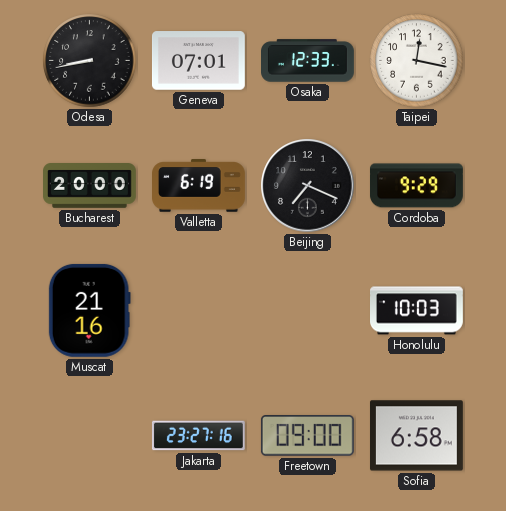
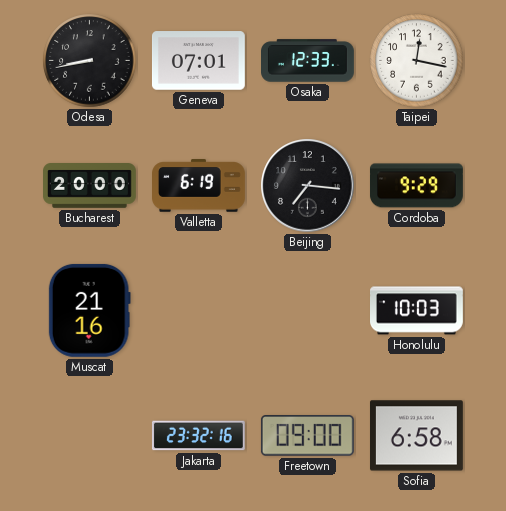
Beijing: 7:19 -> 7:16 (308, 186)
Jakarta: 23:27 -> 23:32 (198, 436)
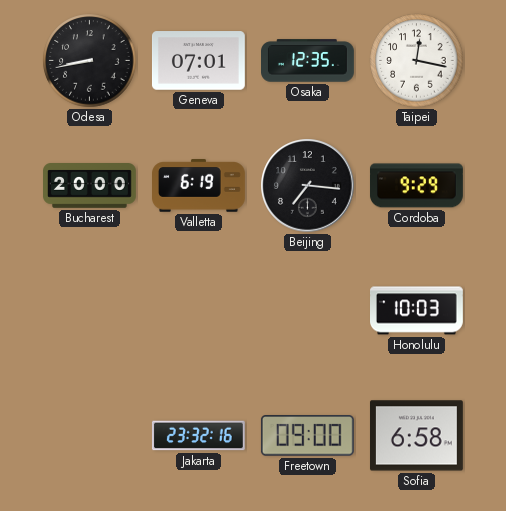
Osaka: 12:33 -> 12:35 (308, 61)
Muscat: 21:16 -> none (89, 310)
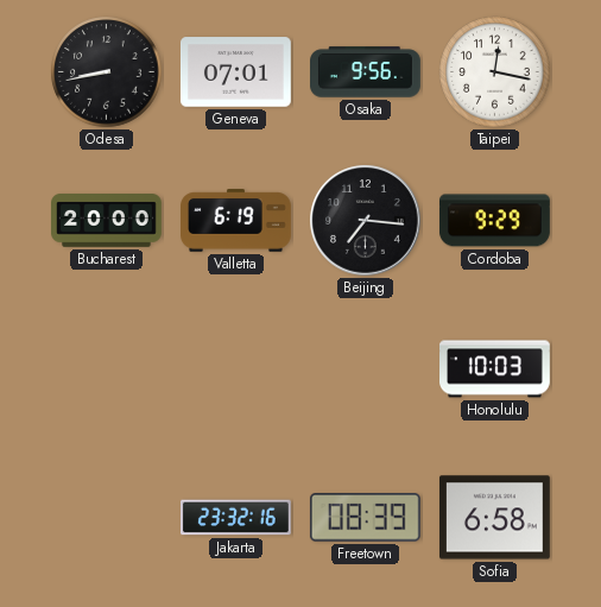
Osaka: 12:35 -> 9:56 (366, 72)
Freetown: 09:00 -> 08:39 (365, 518)
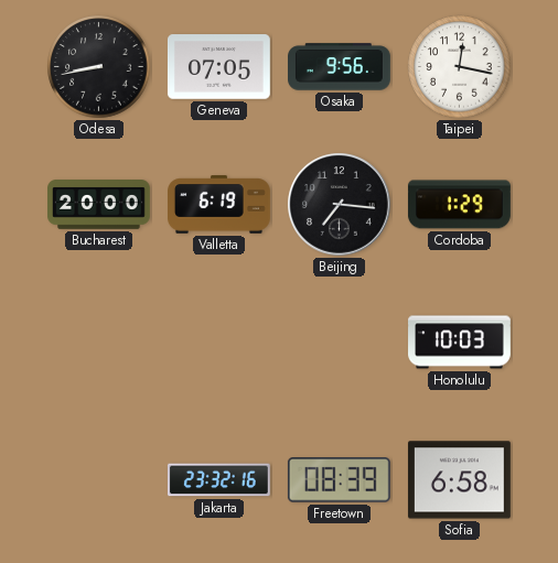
Geneva: 07:01 -> 07:05 (218, 67)
Cordoba: 9:29 -> 1:29 (459, 205)
